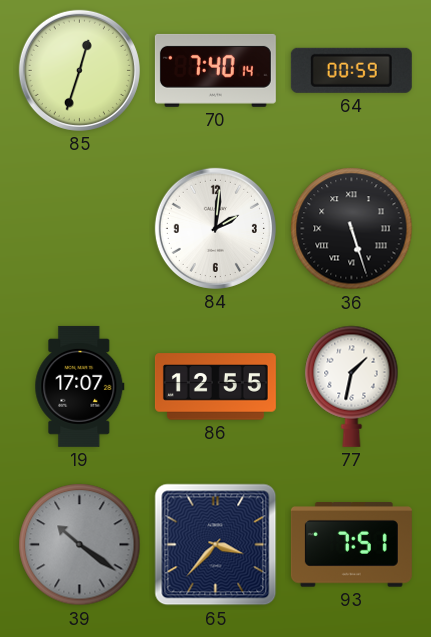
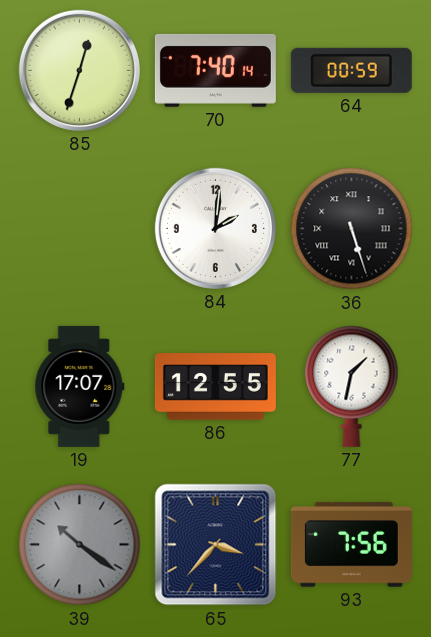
93: 7:51 -> 7:56 (351, 545)
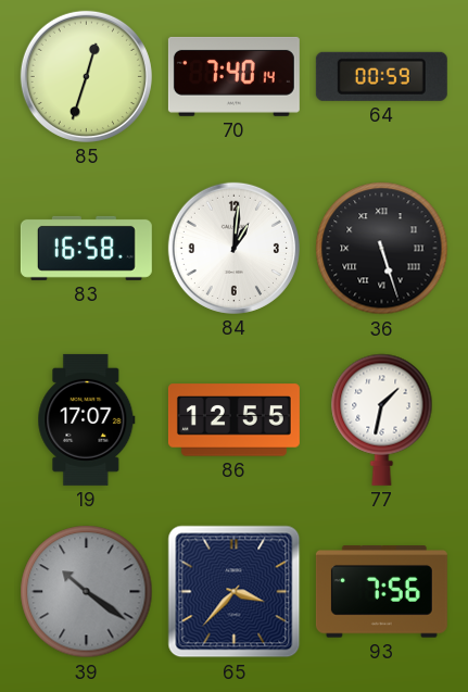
83: none -> 16:58 (86, 248)
84: 2:01 -> 1:01 (233, 248)
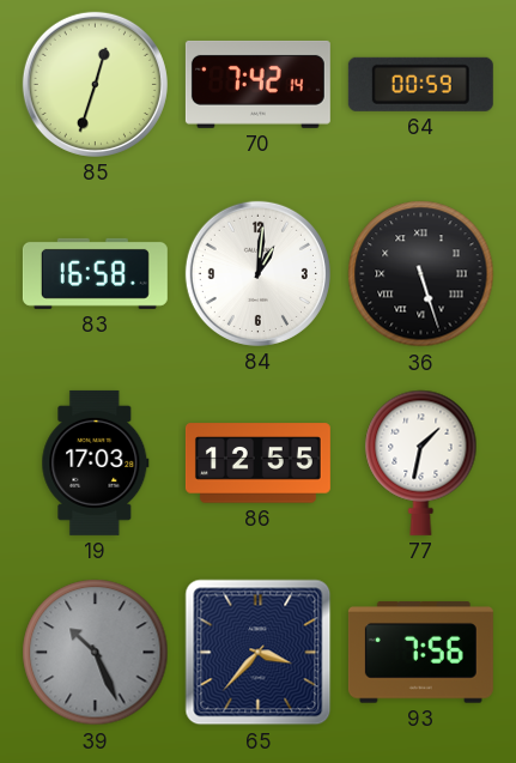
70: 7:40 -> 7:42 (257, 84)
19: 17:07 -> 17:03 (96, 462)
39: 10:21 -> 10:26 (96, 653)
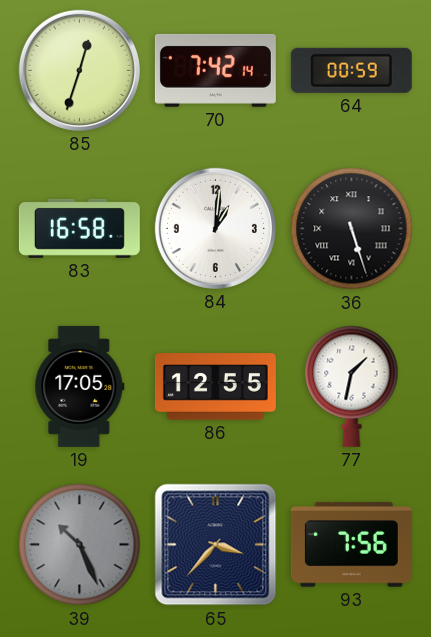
19: 17:03 -> 17:05 (80, 386)
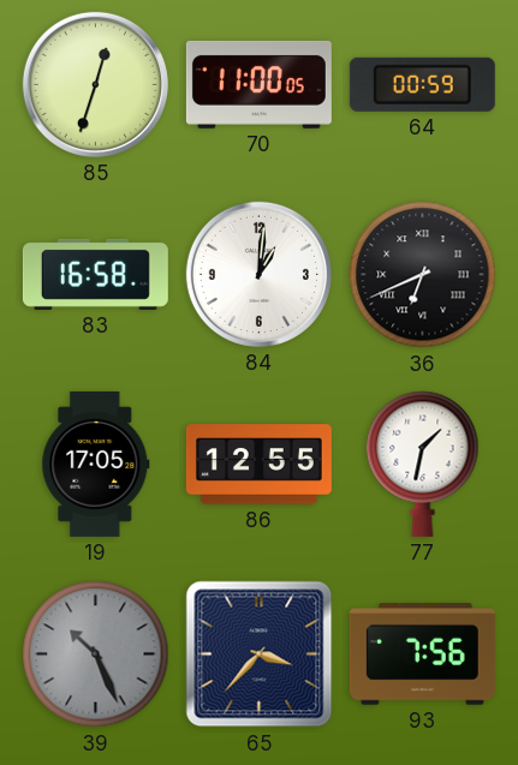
70: 7:42 -> 11:00 (258, 84)
36: 5:27 -> 6:41 (423, 275)
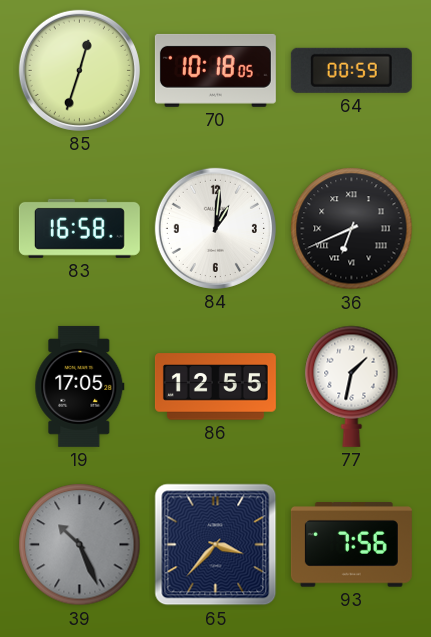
70: 11:00 -> 10:18 (215, 70)
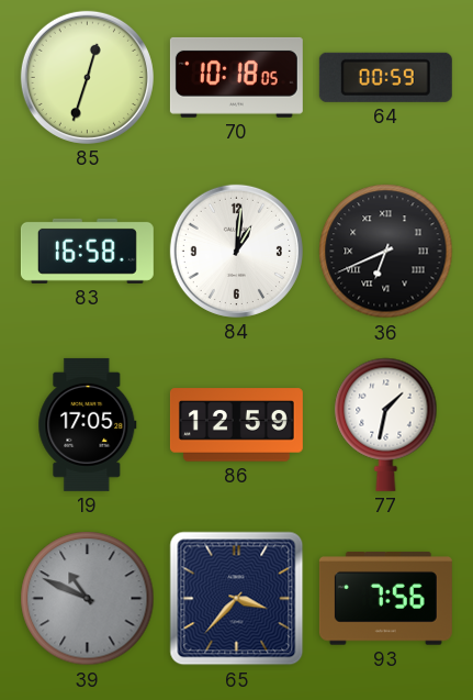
86: 12:55 -> 12:59 (236, 425)
39: 10:26 -> 10:49 (88, 599)
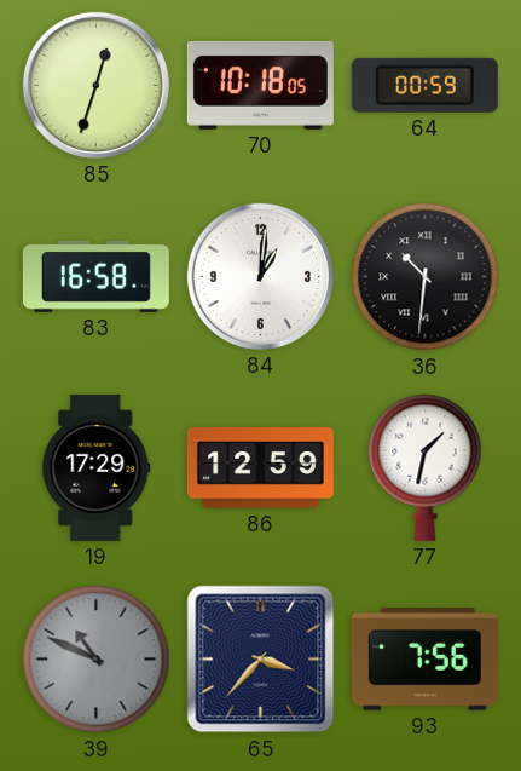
36: 6:41 -> 10:31 (426, 277)
19: 17:05 -> 17:29 (97, 467)
